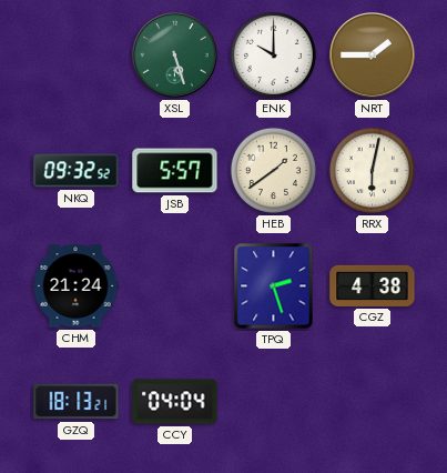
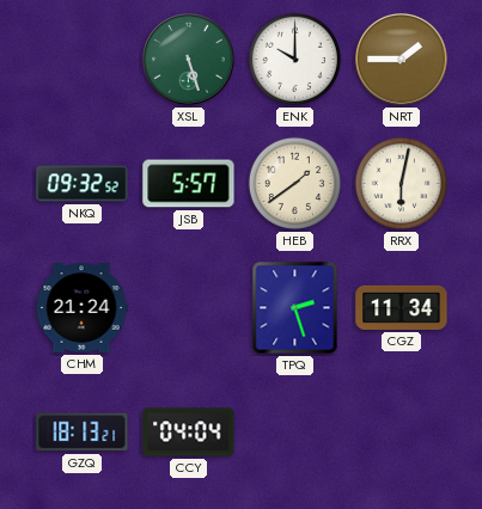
CGZ: 4:38 -> 11:34 (402, 307)
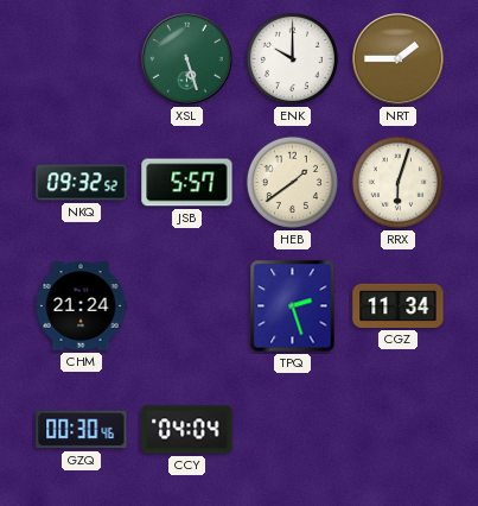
RRX: 6:02 -> 6:03 (397, 182)
GZQ: 18:13 -> 00:30 (82, 430)
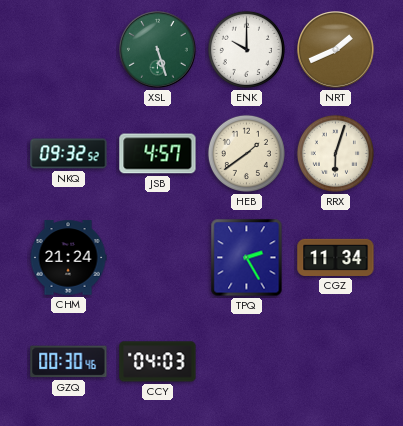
NRT: 1:45 -> 1:41 (336, 50)
JSB: 5:57 -> 4:57 (158, 154)
TPQ: 2:27 -> 2:25 (247, 258)
CCY: 04:04 -> 04:03 (158, 362)
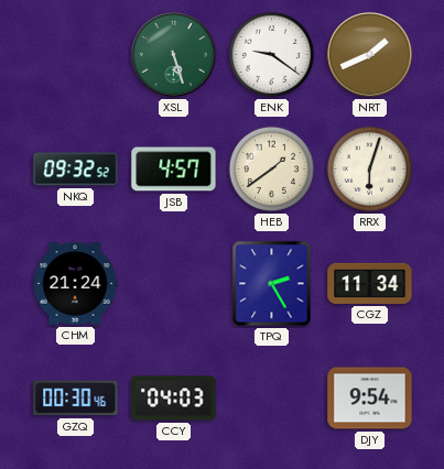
ENK: 10:00 -> 9:21 (271, 54)
DJY: none -> 9:54 (370, 399)
